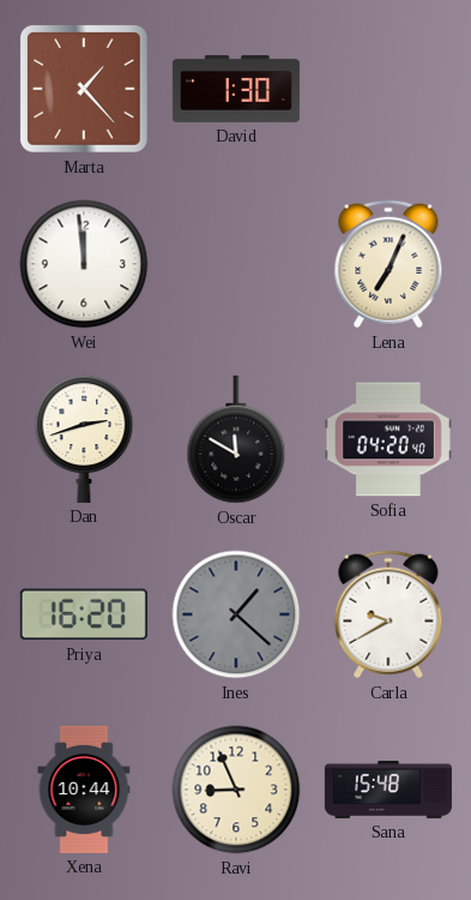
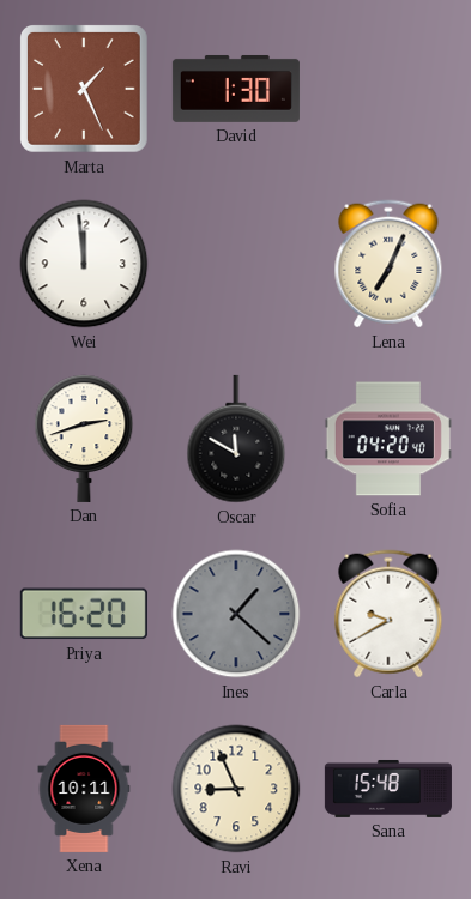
Marta: 1:23 -> 1:26 (85, 90)
Xena: 10:44 -> 10:11 (84, 789)
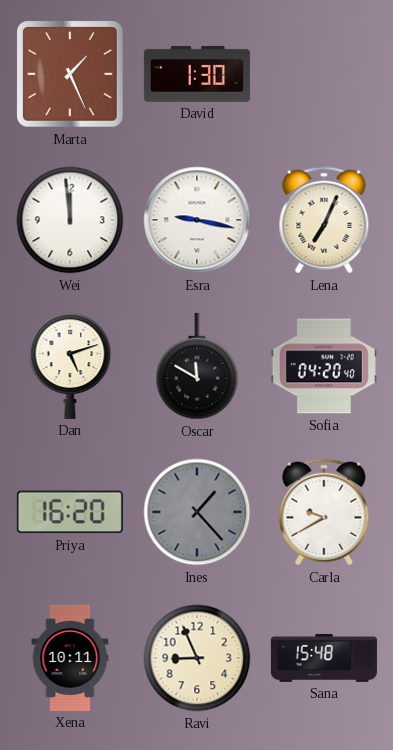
Esra: none -> 9:17 (197, 220)
Dan: 2:42 -> 5:12 (70, 366)
Ines: 1:22 -> 1:23 (197, 512)
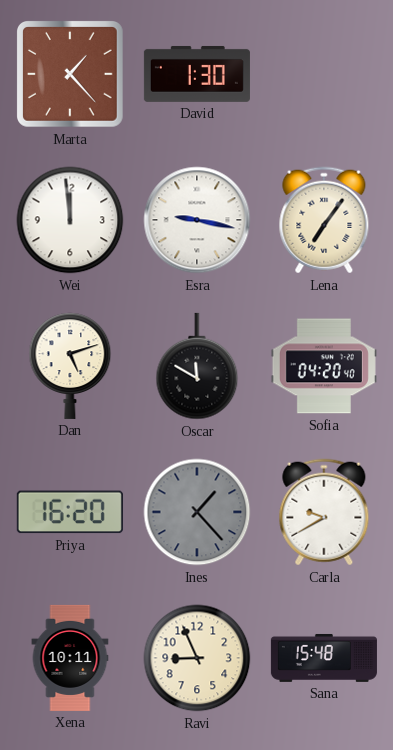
Marta: 1:26 -> 1:23 (71, 75)
Lena: 7:04 -> 7:06 (324, 220)
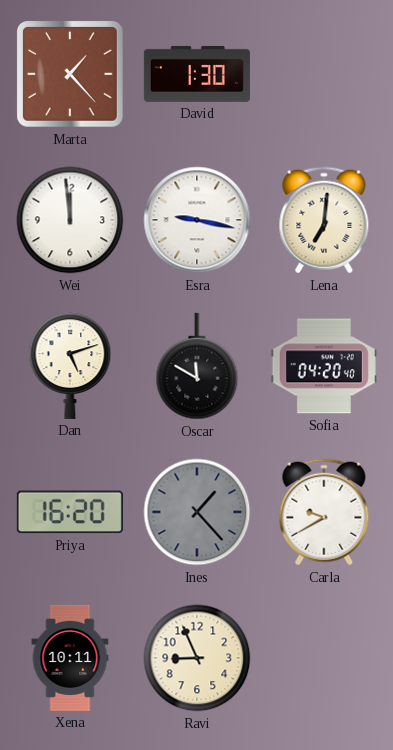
Lena: 7:06 -> 7:01 (324, 220)
Sana: 15:48 -> none (324, 658)
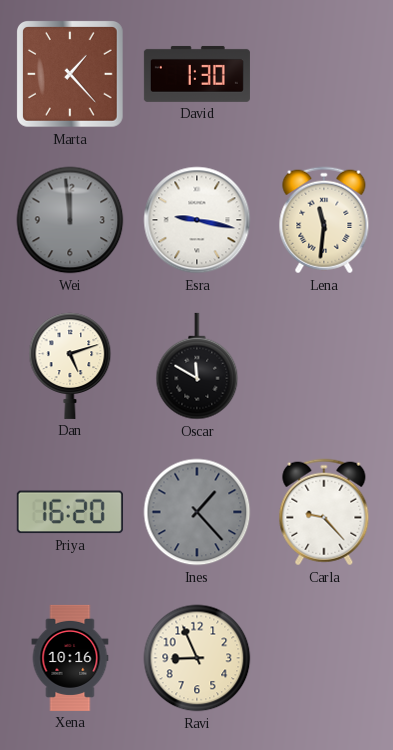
Wei dial: white -> grey (70, 220)
Lena: 7:01 -> 11:31 (324, 220)
Sofia: 04:20 -> none (324, 366)
Carla: 9:40 -> 9:23 (324, 512)
Xena: 10:11 -> 10:16 (70, 658)
